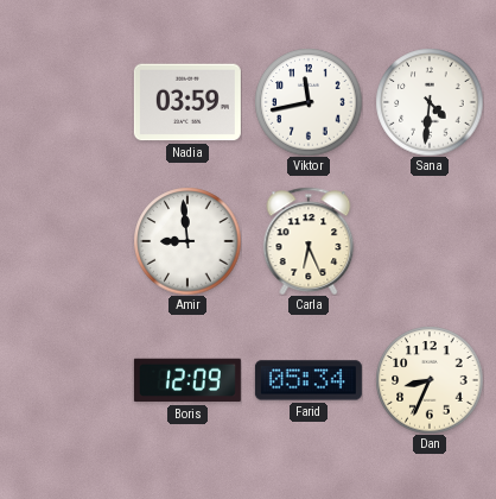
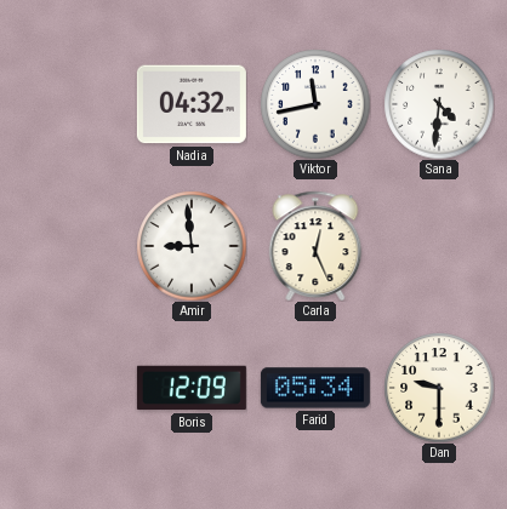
Nadia: 03:59 -> 04:32 (192, 104)
Carla: 6:26 -> 12:26 (315, 246)
Dan: 8:34 -> 9:30 (439, 388)
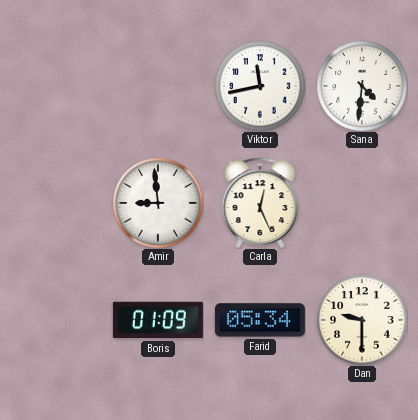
Nadia: 04:32 -> none (192, 104)
Boris: 12:09 -> 01:09 (158, 320)
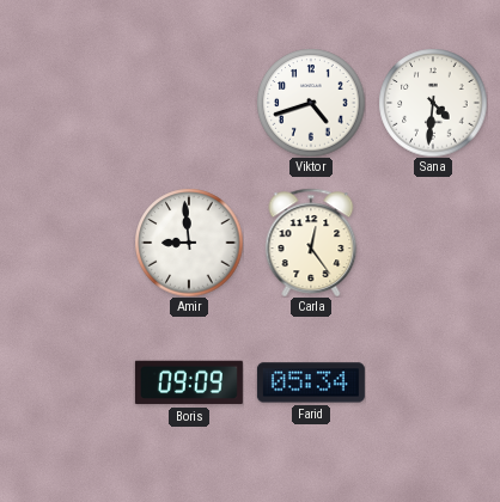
Viktor: 11:43 -> 4:42 (311, 103)
Carla: 12:26 -> 12:24 (311, 243)
Boris: 01:09 -> 09:09 (189, 382)
Dan: 9:30 -> none (362, 320)
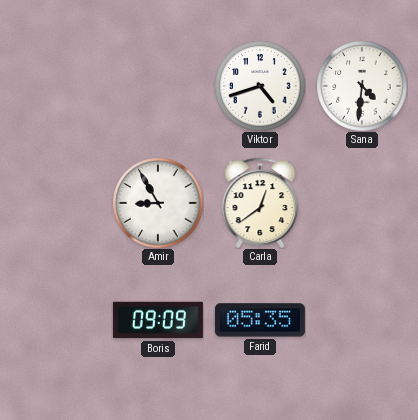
Amir: 8:59 -> 8:55 (158, 203)
Carla: 12:24 -> 12:39 (260, 203)
Farid: 05:34 -> 05:35 (260, 320)
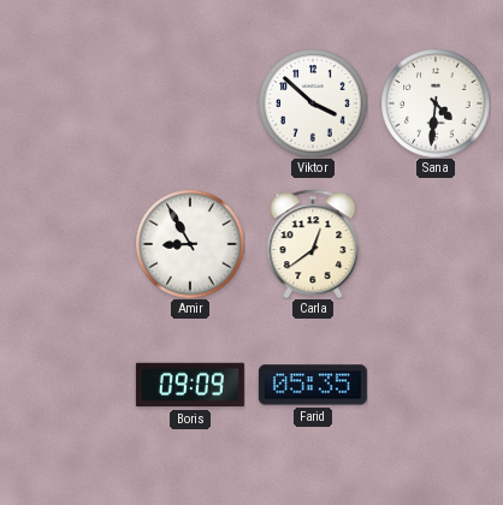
Viktor: 4:42 -> 3:52 (313, 103)
